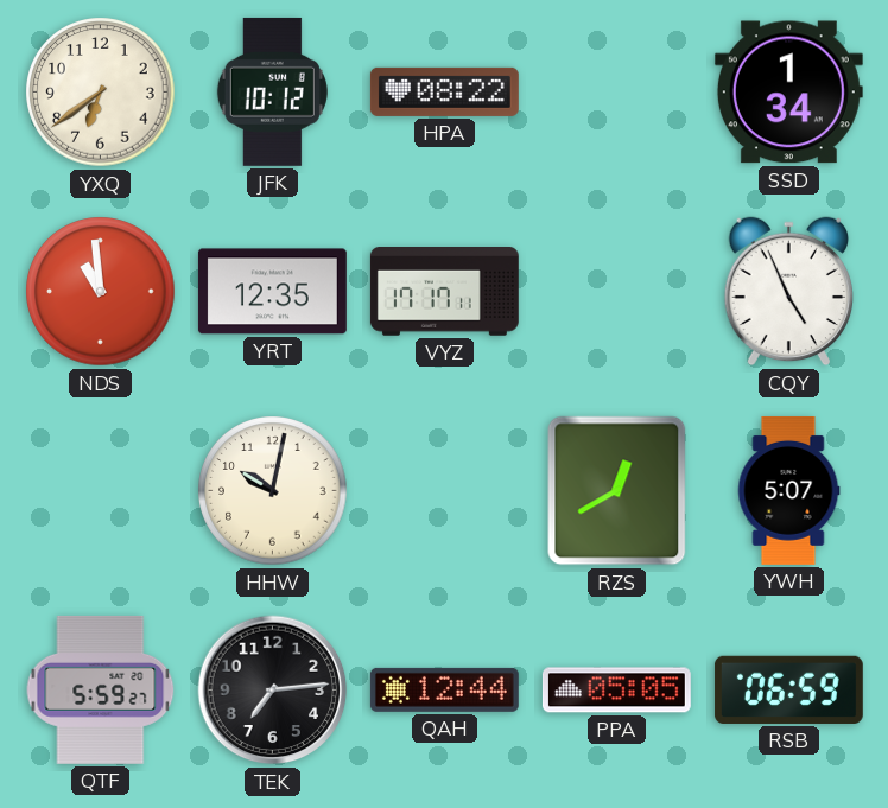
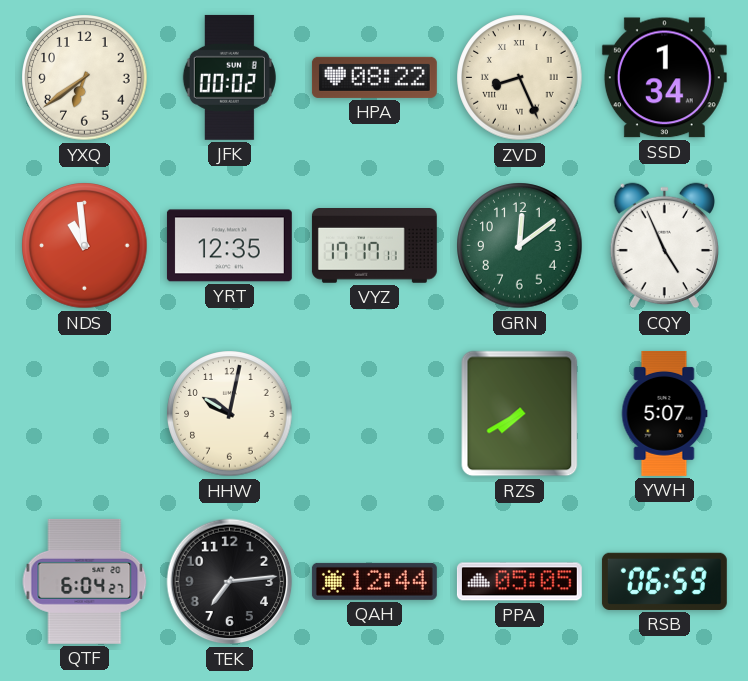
JFK: 10:12 -> 00:02 (229, 77)
ZVD: none -> 8:26 (520, 78)
GRN: none -> 12:09 (520, 246)
RZS: 12:40 -> 7:40 (520, 414)
QTF: 5:59 -> 6:04 (85, 581)
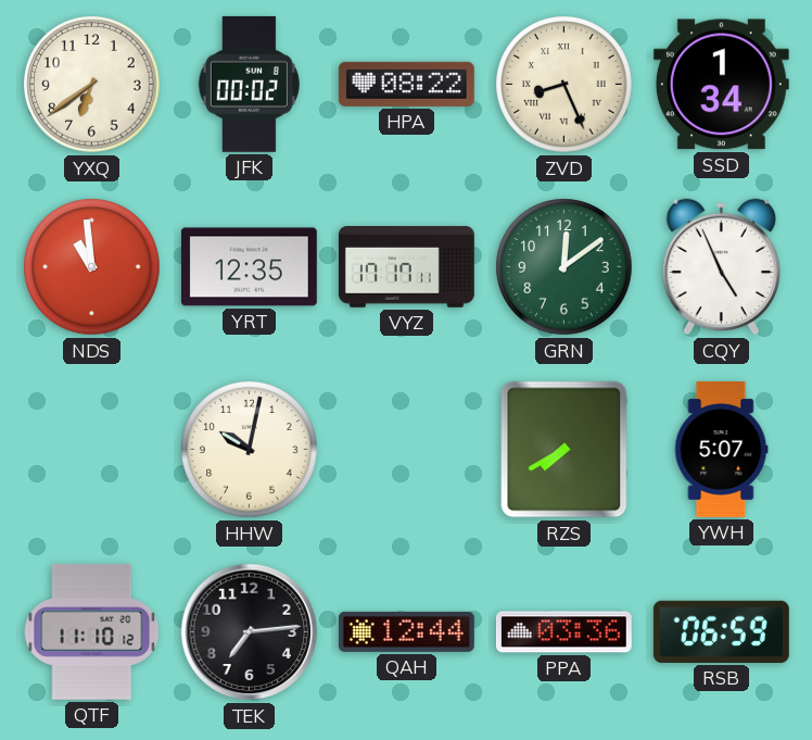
QTF: 6:04 -> 11:10 (92, 631)
PPA: 05:05 -> 03:36 (563, 632)
